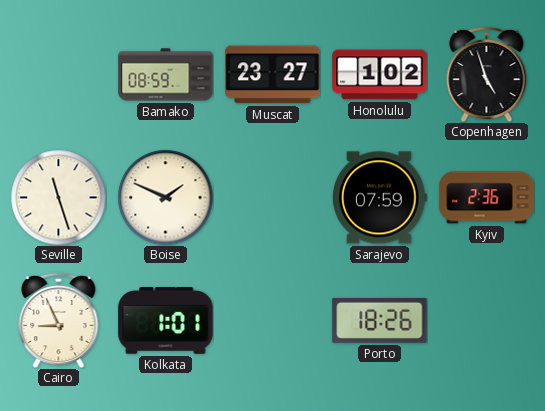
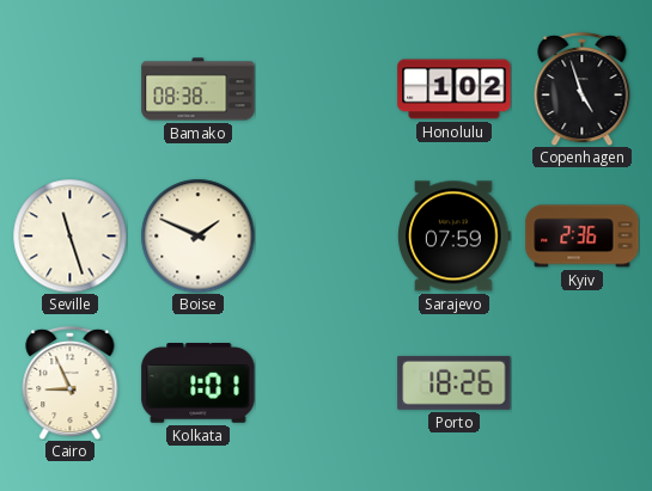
Bamako: 08:59 -> 08:38 (199, 90)
Muscat: 23:27 -> none (273, 75)
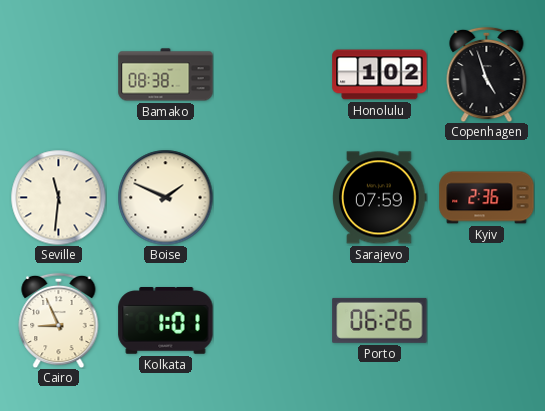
Seville: 11:27 -> 11:31 (58, 197)
Porto: 18:26 -> 06:26 (380, 320)
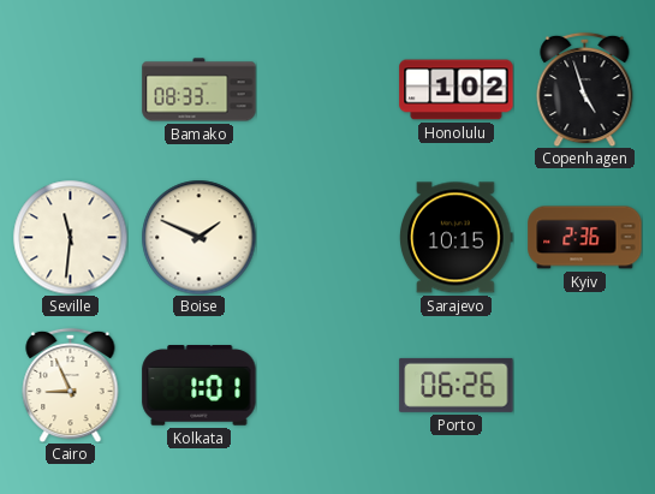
Bamako: 08:38 -> 08:33 (200, 90)
Sarajevo: 07:59 -> 10:15 (457, 238)
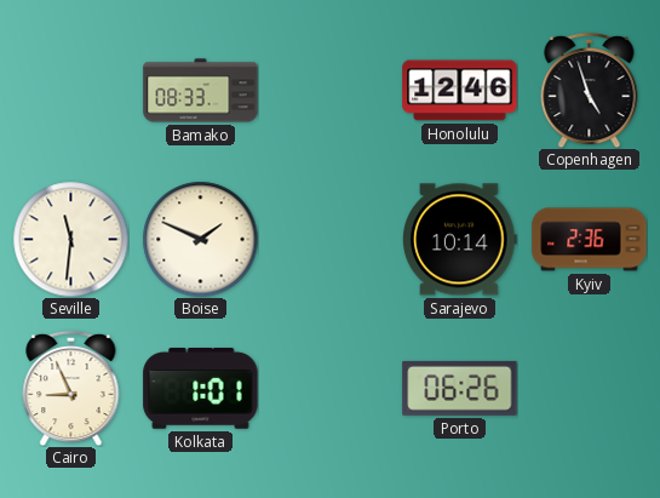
Honolulu: 1:02 -> 12:46 (460, 91)
Sarajevo: 10:15 -> 10:14 (460, 240)
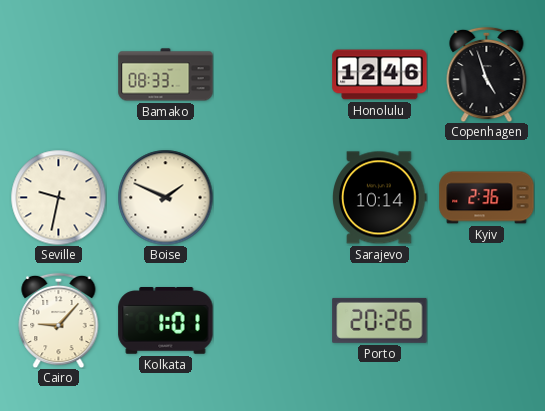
Seville: 11:31 -> 9:32 (58, 197)
Cairo: 8:56 -> 9:07 (59, 320)
Porto: 06:26 -> 20:26 (380, 320)
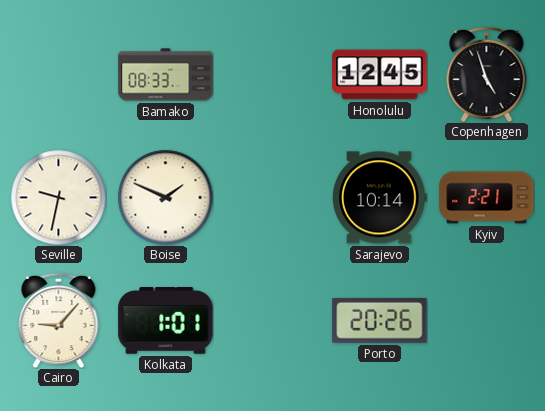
Honolulu: 12:46 -> 12:45 (380, 75)
Kyiv: 2:36 -> 2:21 (487, 198)
